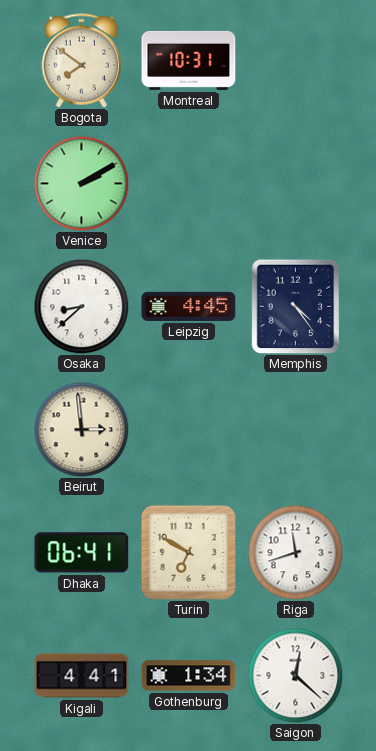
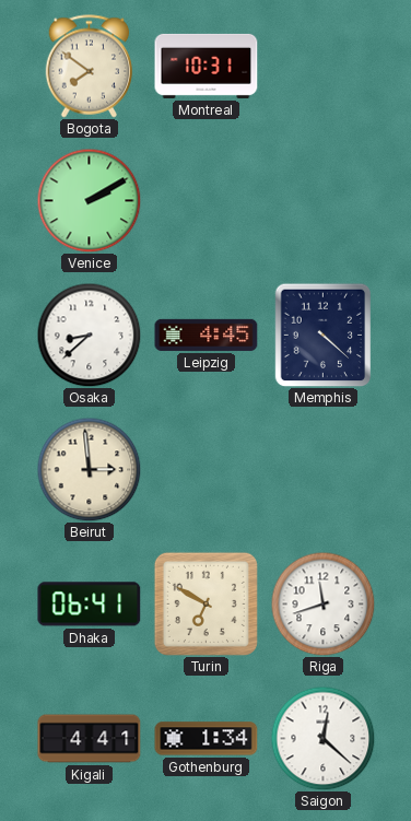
Memphis: 4:24 -> 4:22 (324, 335)
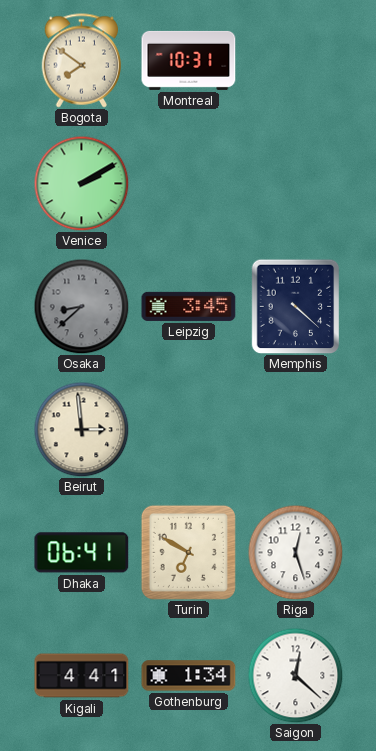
Osaka dial: white -> grey (81, 306)
Leipzig: 4:45 -> 3:45 (189, 306)
Riga: 11:42 -> 12:27 (295, 552)
